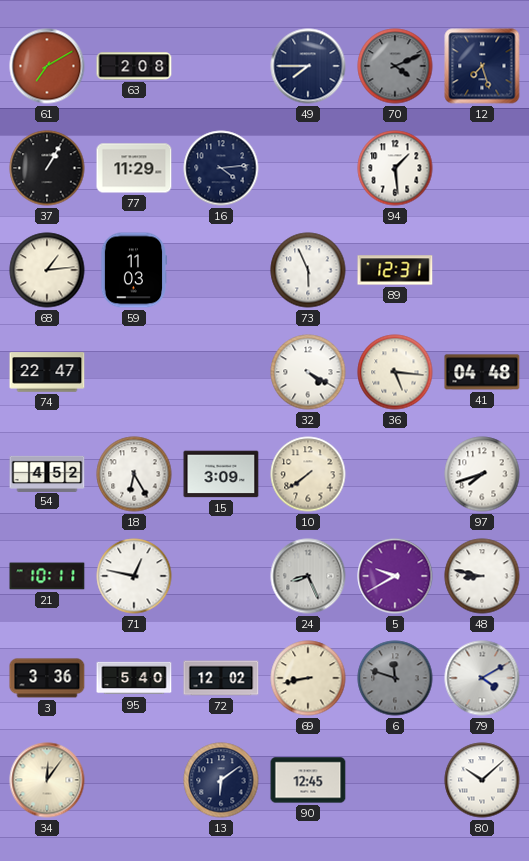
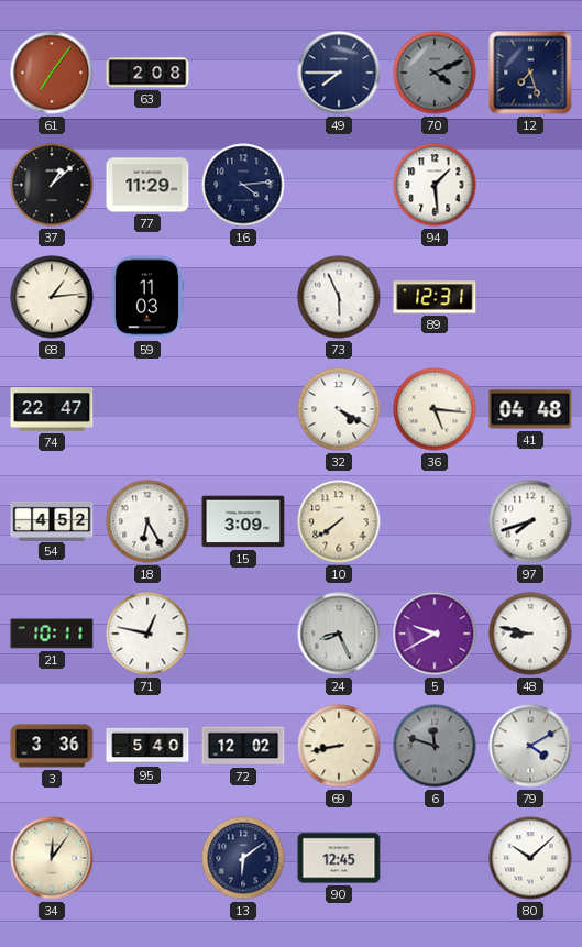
61: 7:10 -> 7:06 (52, 73)
37: 1:05 -> 1:08 (52, 185)
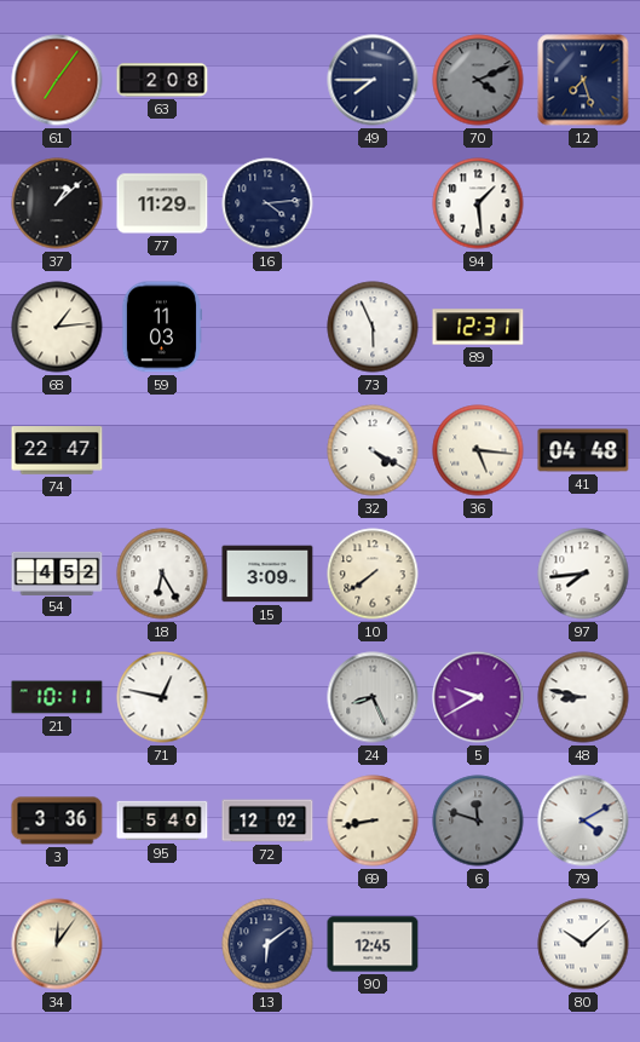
97: 7:42 -> 7:44 (583, 574)
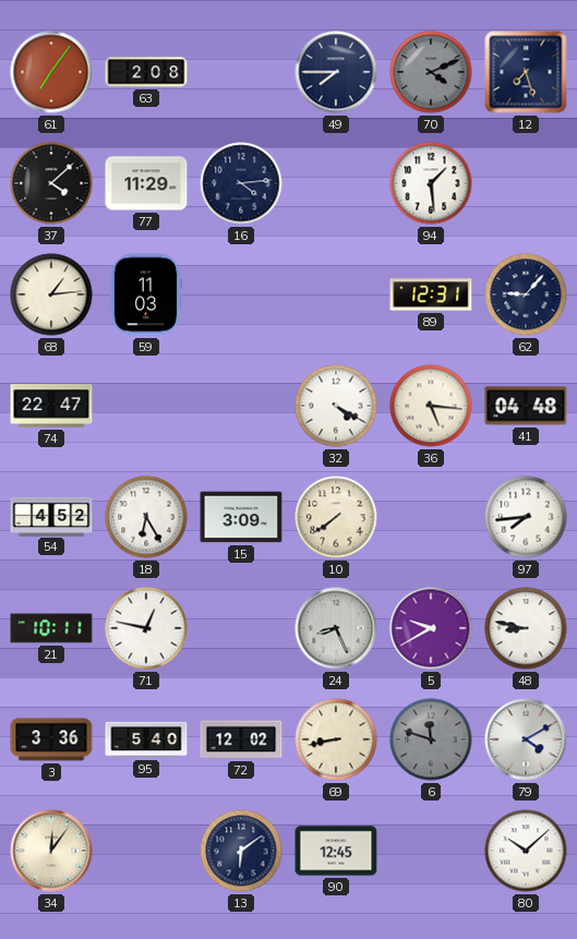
37: 1:08 -> 4:08 (51, 183)
73: 5:56 -> none (373, 327)
62: none -> 9:07 (526, 294)
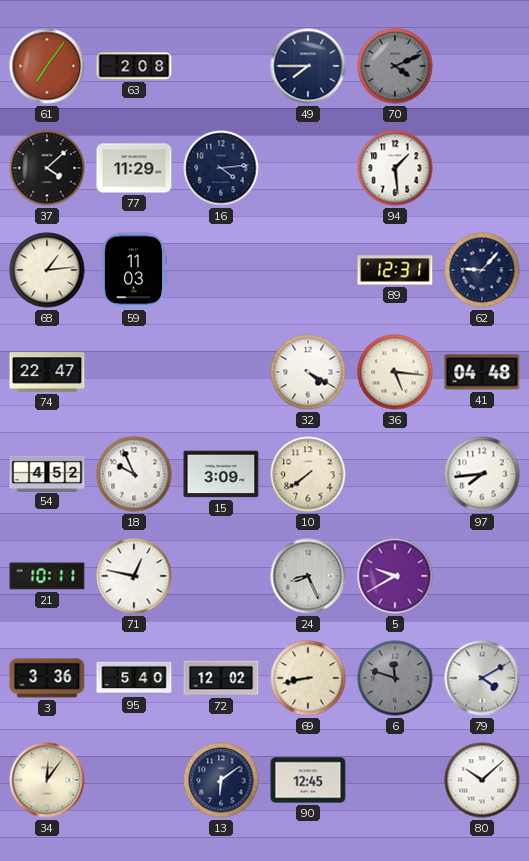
12: 7:27 -> none (526, 72)
18: 6:25 -> 9:56 (134, 474)
48: 8:47 -> none (526, 628)
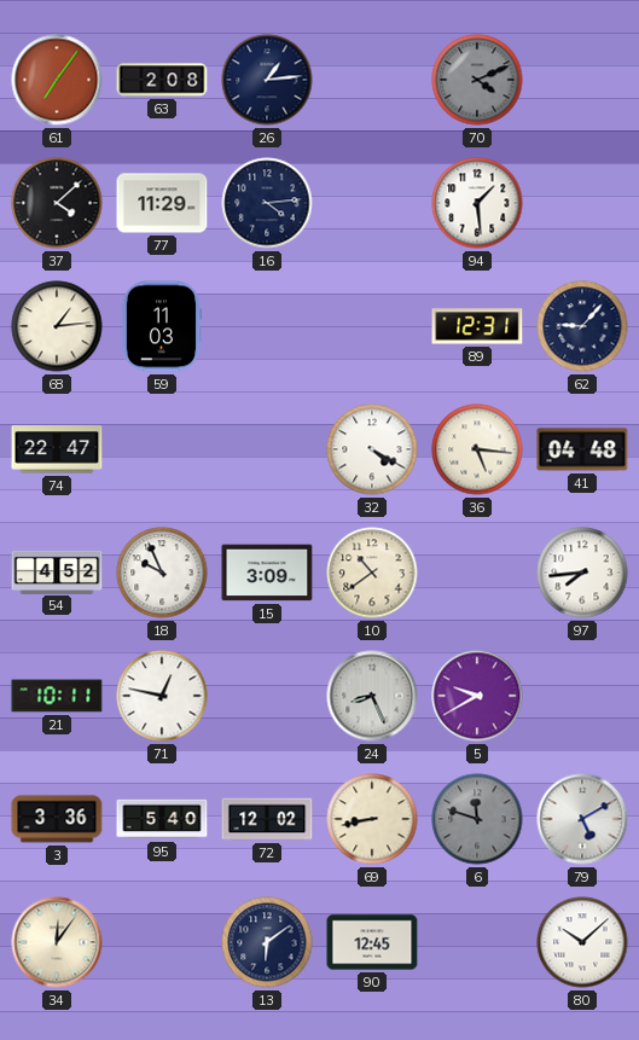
26: none -> 1:14 (267, 80)
49: 7:45 -> none (308, 66)
10: 7:39 -> 10:39 (372, 573)
79: 4:10 -> 5:10 (582, 819)
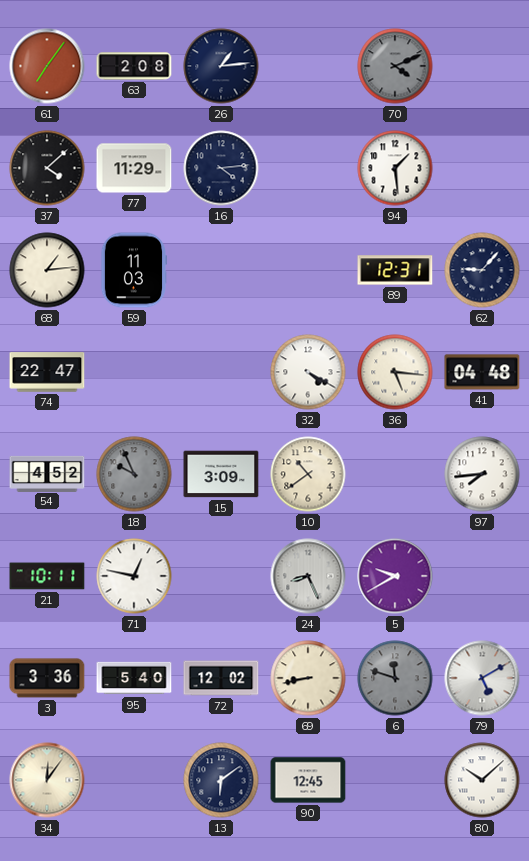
18 dial: white -> grey (134, 474)
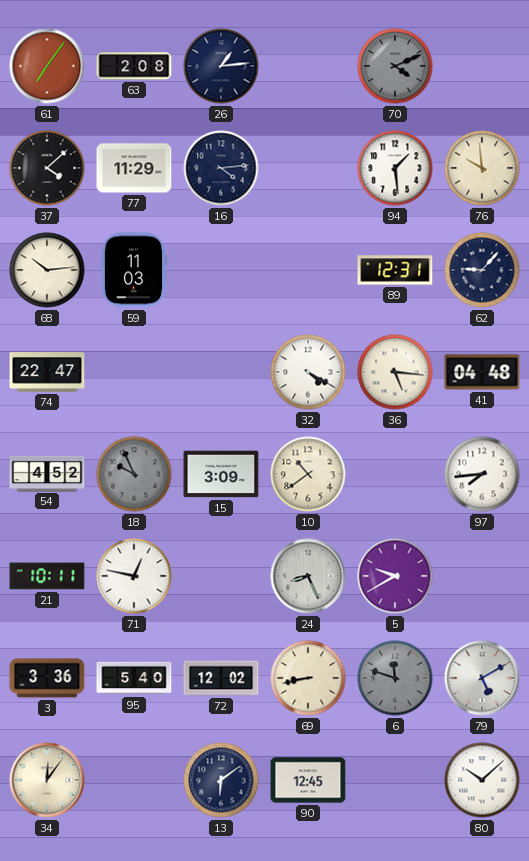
76: none -> 9:59 (482, 168)
68: 1:14 -> 10:14 (47, 270)
